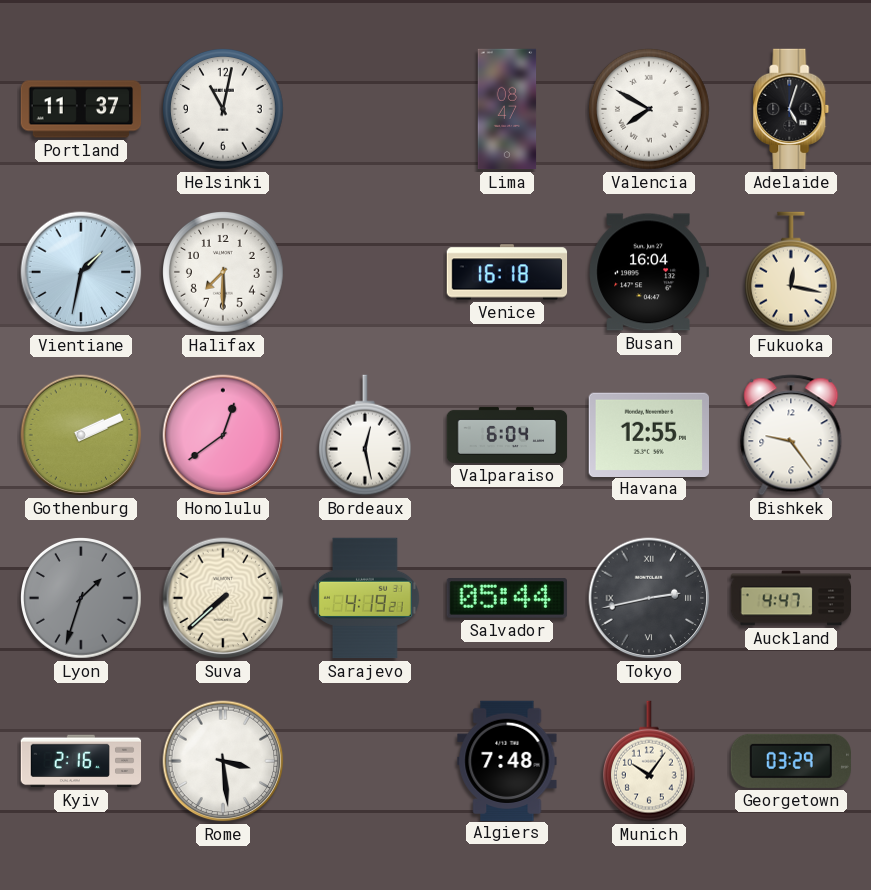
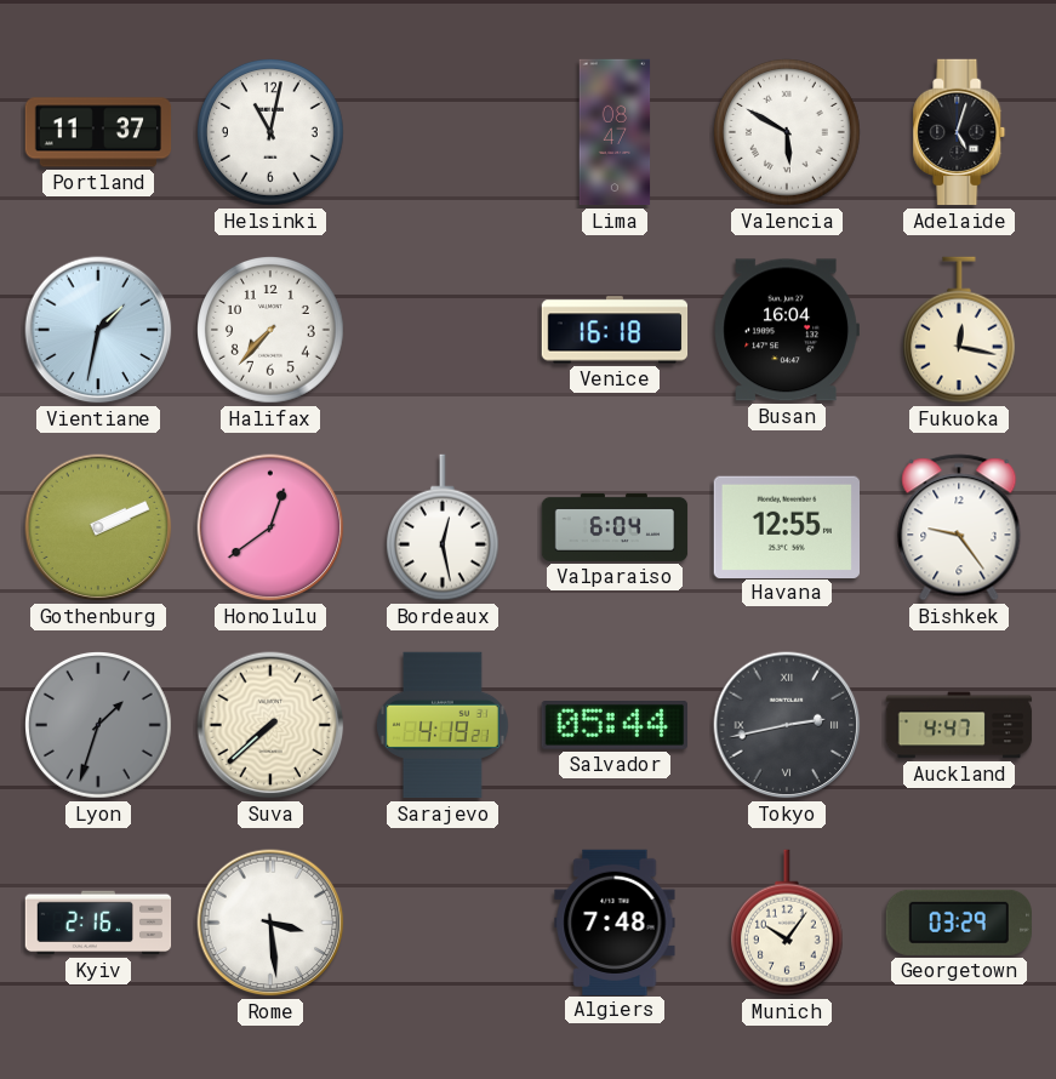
Valencia: 7:50 -> 5:50 (788, 133)
Halifax: 7:30 -> 7:37 (272, 331)
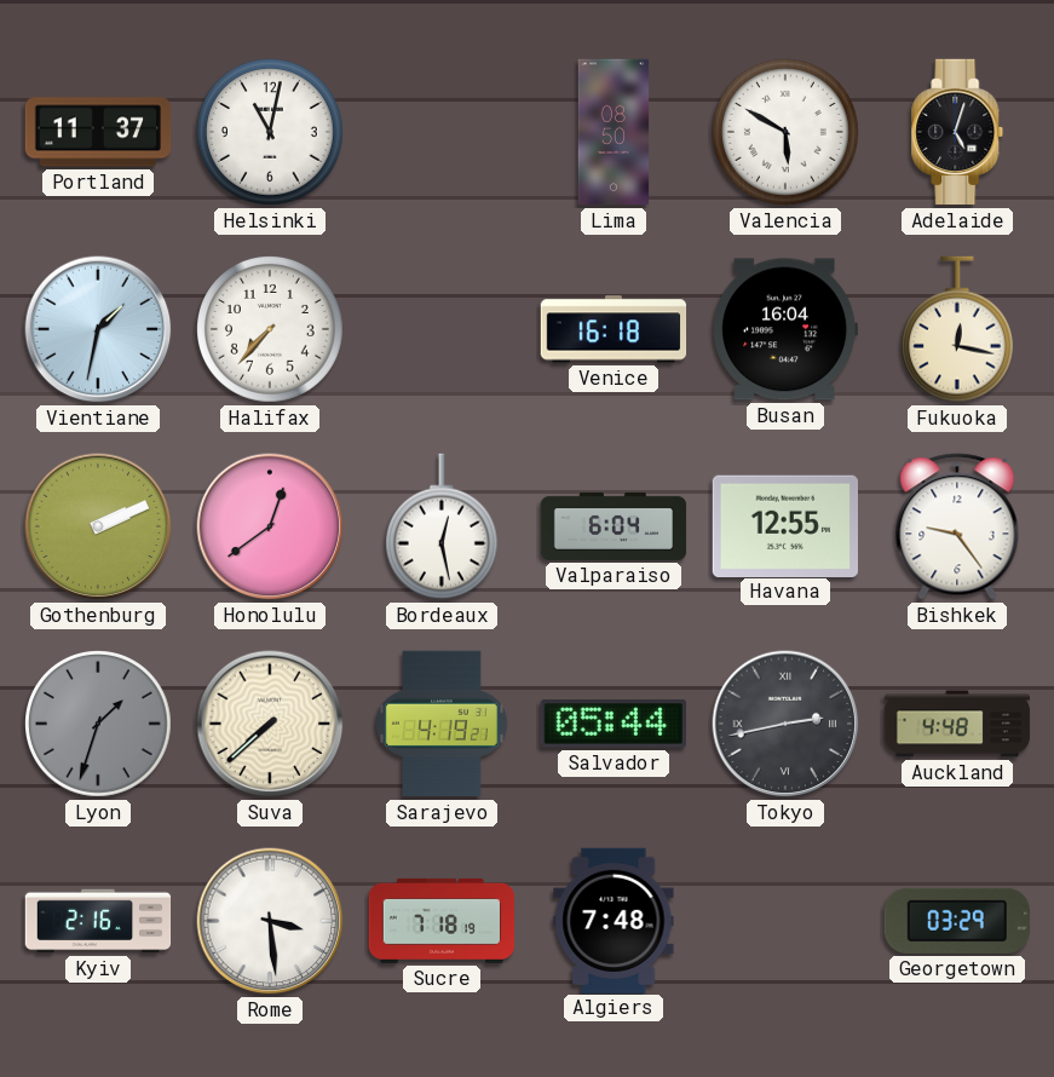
Lima: 08:47 -> 08:50 (614, 132)
Auckland: 4:47 -> 4:48 (957, 724)
Sucre: none -> 7:18 (442, 921)
Munich: 10:06 -> none (787, 923)
